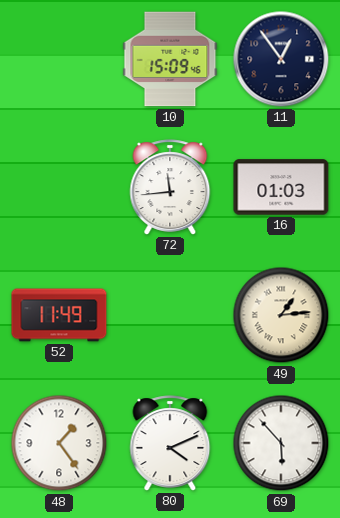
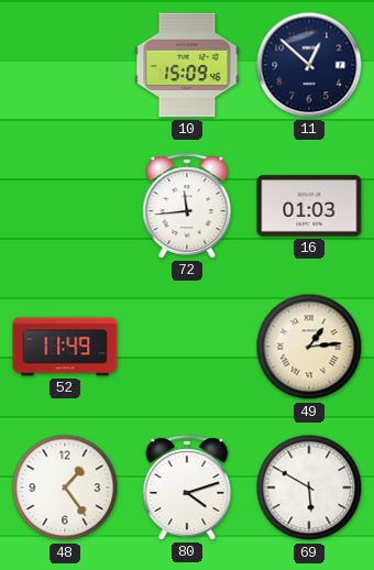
11: 12:54 -> 12:52 (309, 65)
80: 4:11 -> 4:12 (187, 487)
69: 5:53 -> 5:50 (309, 487)
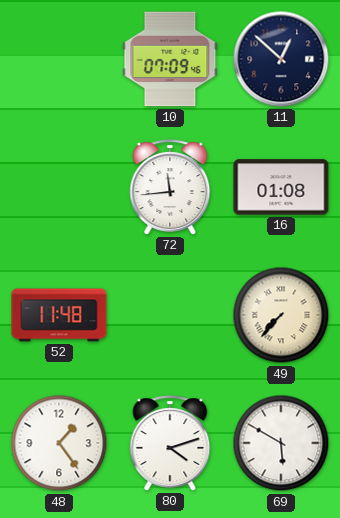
10: 15:09 -> 07:09 (170, 59)
16: 01:03 -> 01:08 (281, 187)
52: 11:49 -> 11:48 (59, 315)
49: 1:14 -> 7:37 (281, 315)
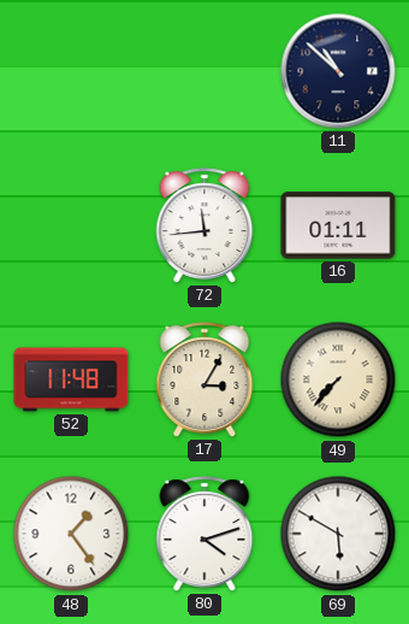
10: 07:09 -> none (170, 59)
11: 12:52 -> 10:52 (338, 71)
16: 01:08 -> 01:11 (338, 225)
17: none -> 3:05 (204, 379)
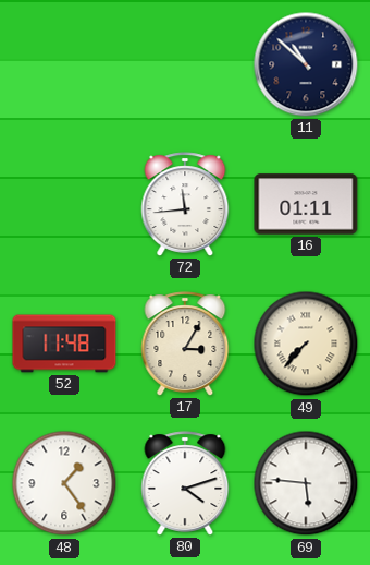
69: 5:50 -> 5:46 (306, 483)
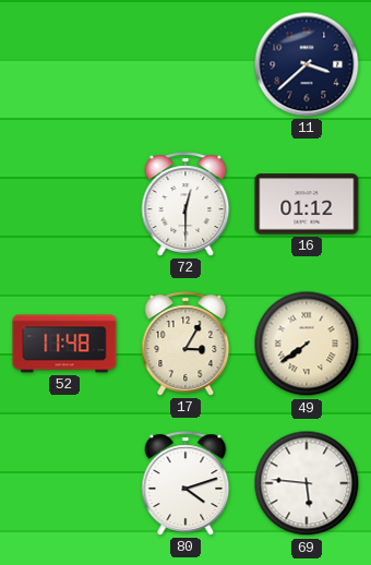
11: 10:52 -> 3:38 (307, 64)
72: 11:44 -> 12:30 (185, 204)
16: 01:11 -> 01:12 (307, 204)
49: 7:37 -> 7:39 (307, 344)
48: 1:24 -> none (64, 483)
